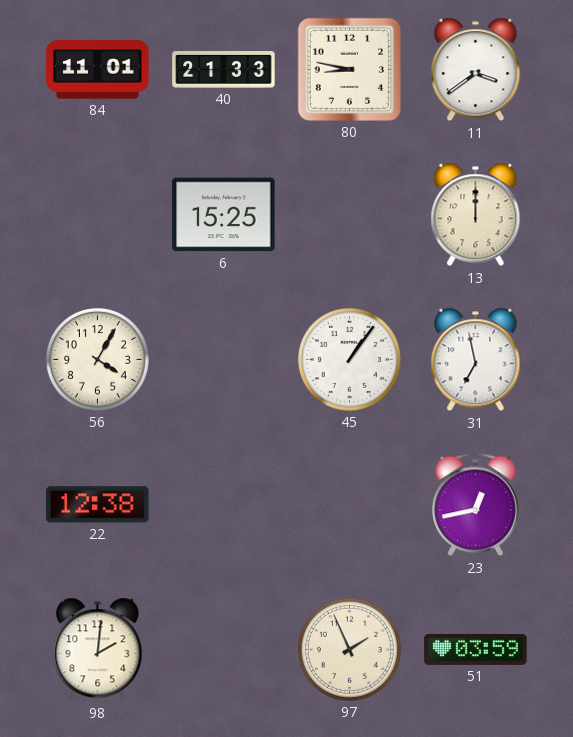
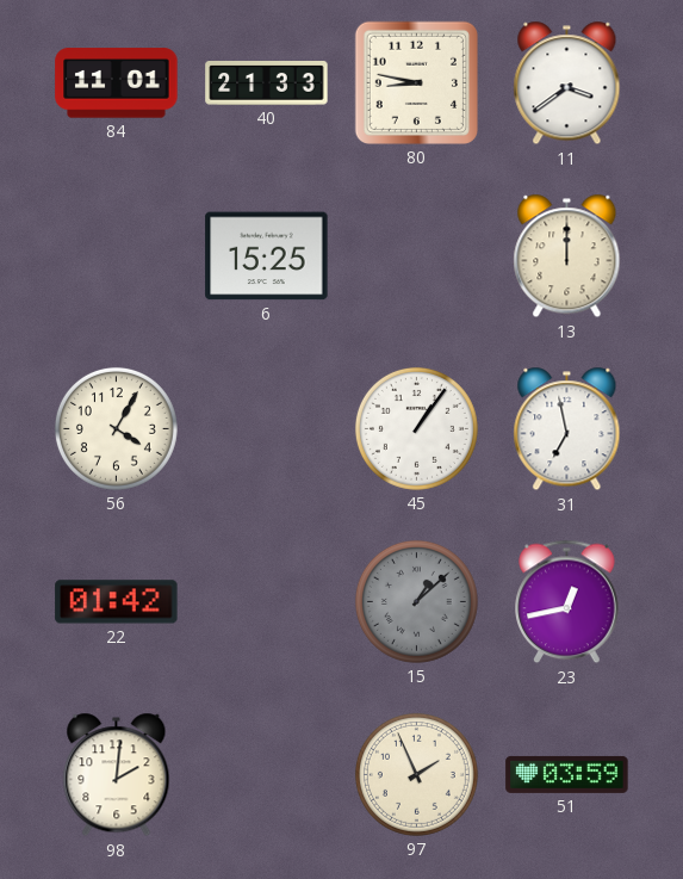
22: 12:38 -> 01:42 (117, 602)
15: none -> 1:08 (416, 601)
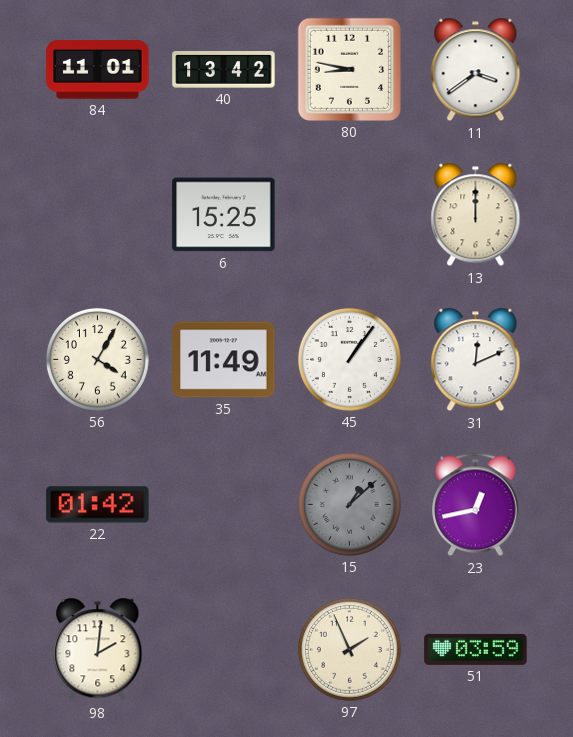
40: 21:33 -> 13:42 (224, 70)
35: none -> 11:49 (224, 360)
31: 6:58 -> 12:11 (476, 360)
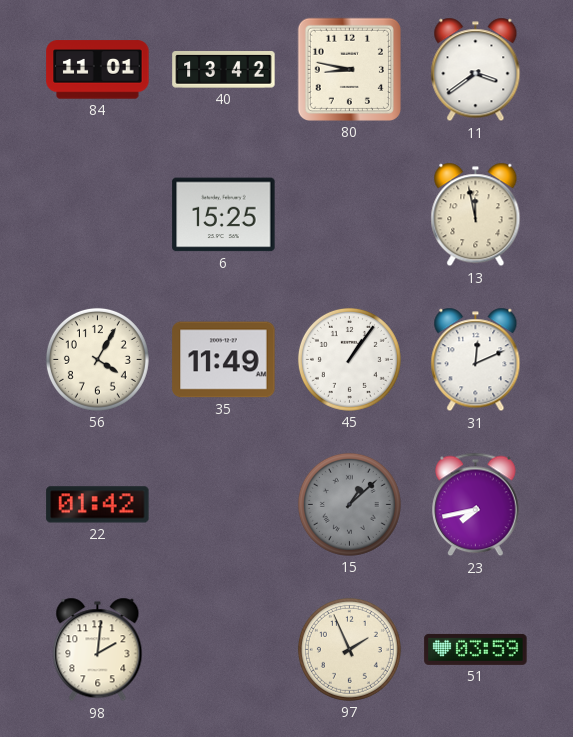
13: 12:00 -> 11:58 (476, 215)
23: 12:43 -> 7:43 (476, 505)
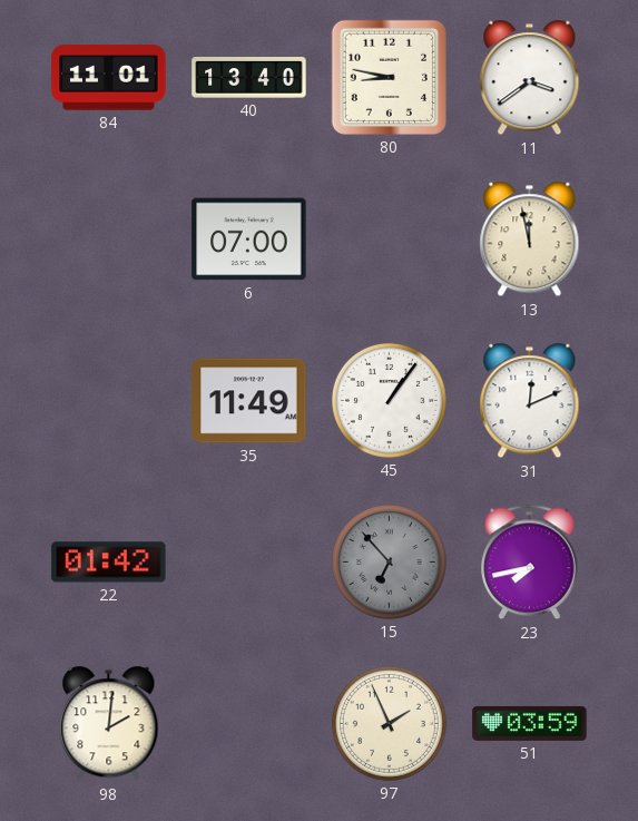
40: 13:42 -> 13:40 (249, 78)
6: 15:25 -> 07:00 (249, 240)
56: 4:05 -> none (97, 359)
15: 1:08 -> 6:53 (389, 561)
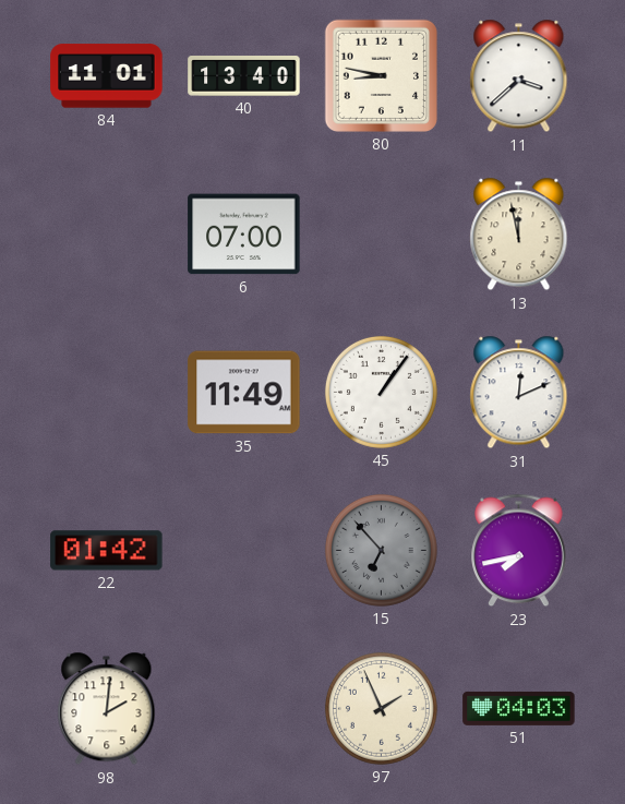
11: 3:39 -> 3:38 (519, 76)
51: 03:59 -> 04:03 (519, 708)
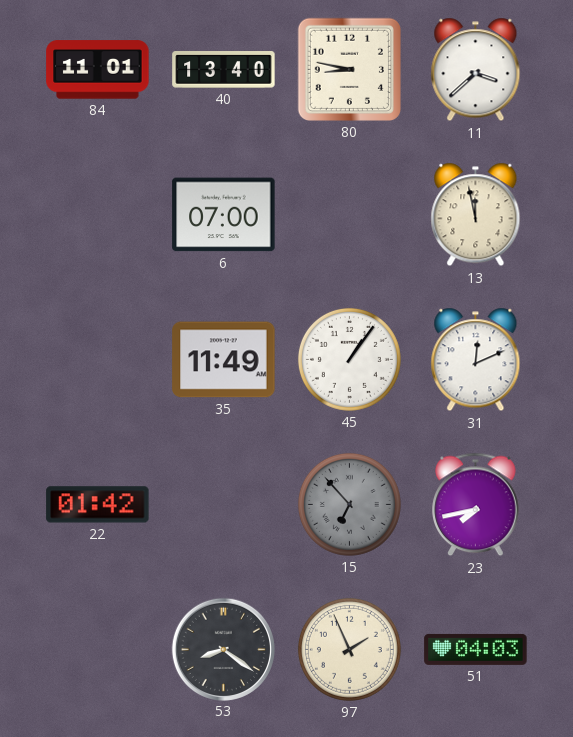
98: 2:01 -> none (107, 709)
53: none -> 8:21 (223, 649)
